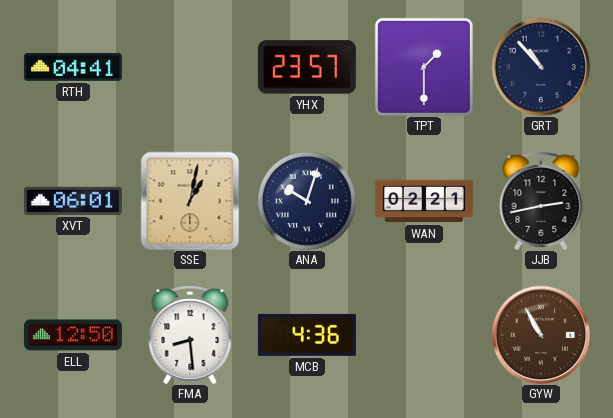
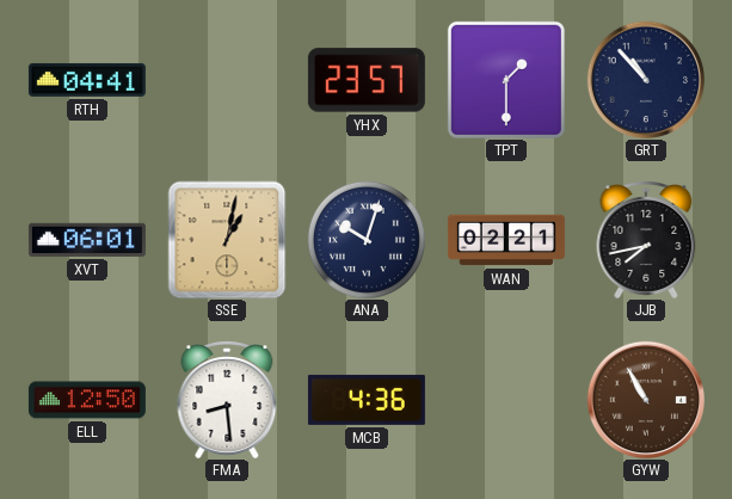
JJB: 2:43 -> 7:43 (646, 240)
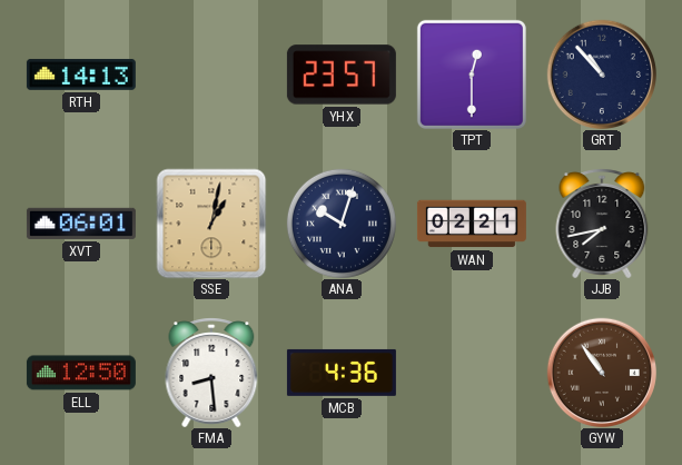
RTH: 04:41 -> 14:13 (81, 75)
TPT: 1:30 -> 12:30 (472, 75)
GYW: 10:55 -> 10:54 (601, 372)
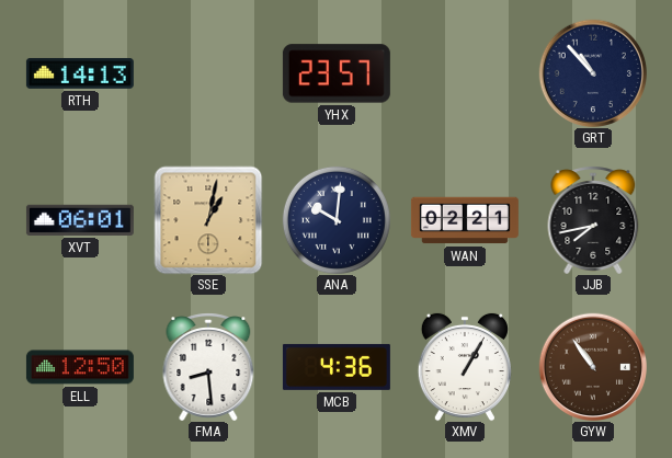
TPT: 12:30 -> none (472, 75)
ANA: 10:03 -> 10:01 (337, 220)
XMV: none -> 1:05 (465, 367)
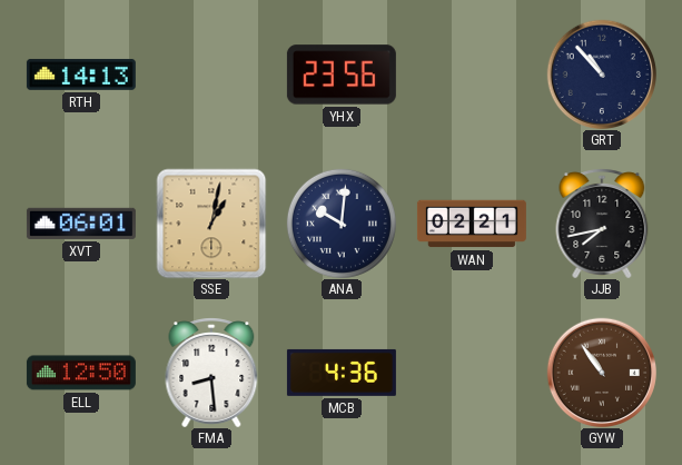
YHX: 23:57 -> 23:56 (342, 75)
XMV: 1:05 -> none (465, 367)
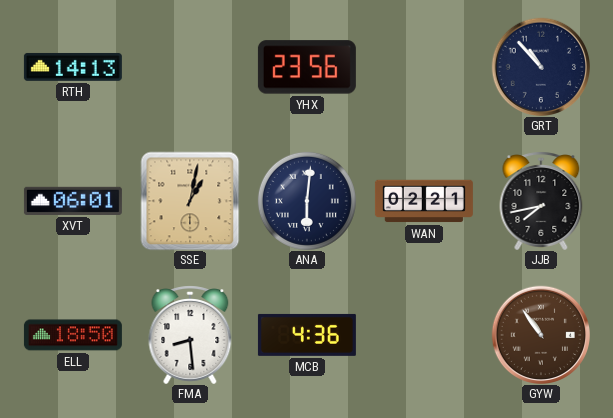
ANA: 10:01 -> 6:01 (307, 201)
ELL: 12:50 -> 18:50 (73, 335)
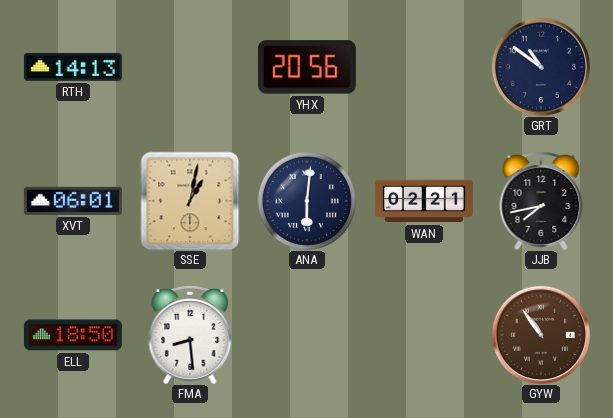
YHX: 23:56 -> 20:56 (307, 67)
GRT: 10:53 -> 10:51 (540, 66)
MCB: 4:36 -> none (307, 335)
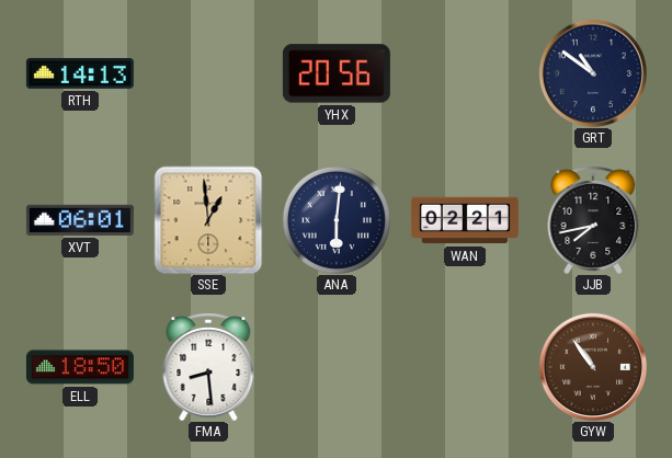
SSE: 1:02 -> 12:59 (208, 220)
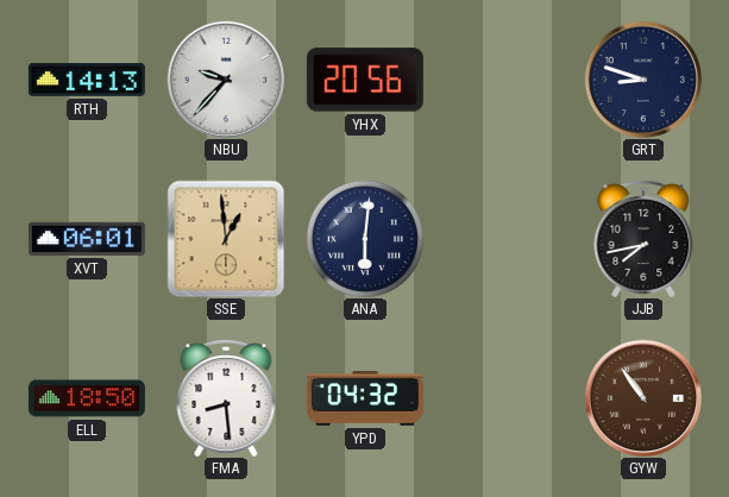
NBU: none -> 9:37 (225, 78)
GRT: 10:51 -> 8:48 (642, 78)
WAN: 02:21 -> none (465, 220)
YPD: none -> 04:32 (365, 398)
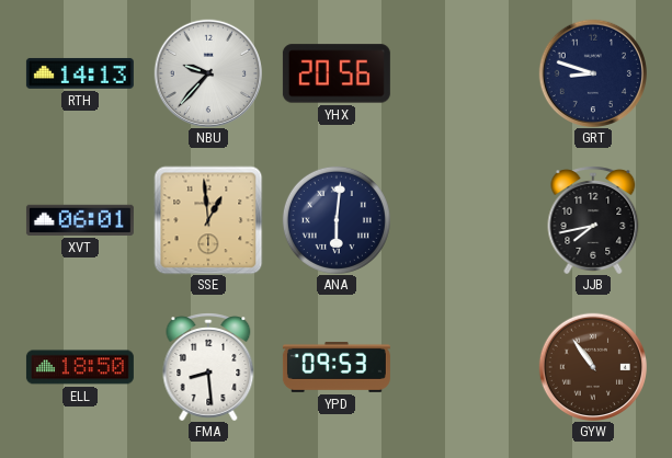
YPD: 04:32 -> 09:53 (337, 367)
